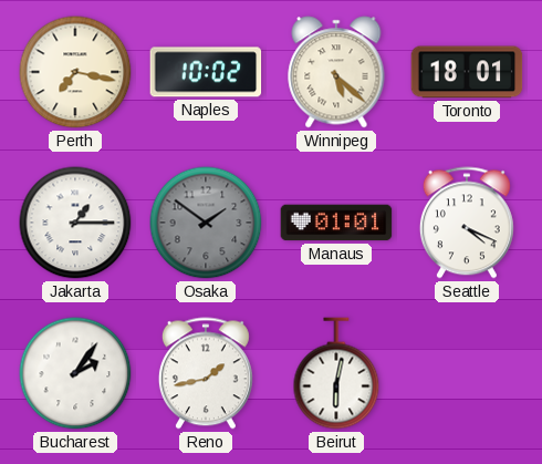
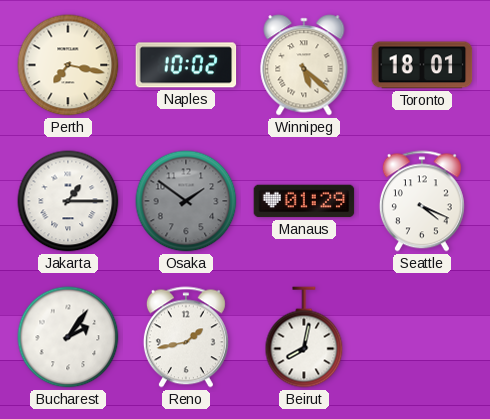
Manaus: 01:01 -> 01:29 (304, 201)
Beirut: 6:02 -> 8:02 (304, 337)
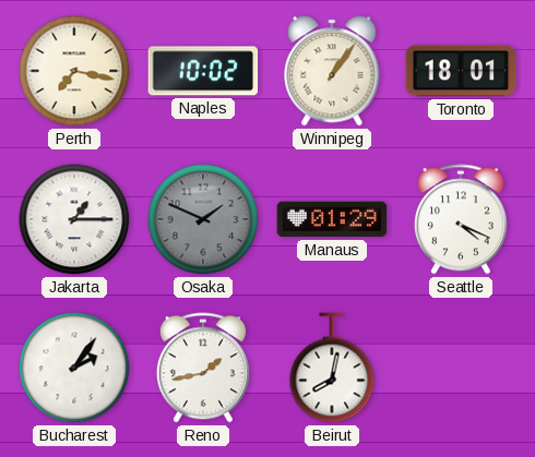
Winnipeg: 5:22 -> 1:06 (332, 71)
Osaka: 1:51 -> 1:49 (203, 219)
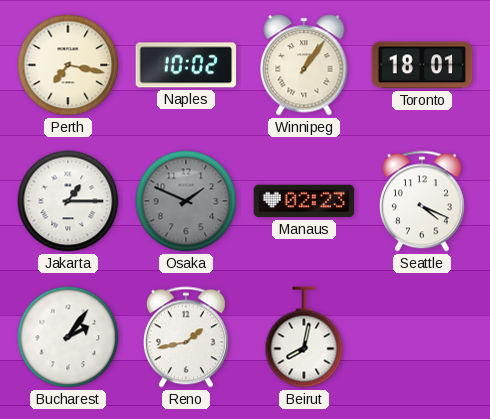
Manaus: 01:29 -> 02:23 (304, 201)
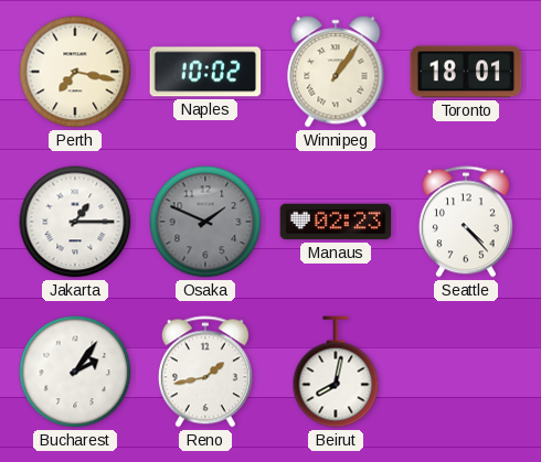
Seattle: 4:19 -> 4:23 (466, 222)
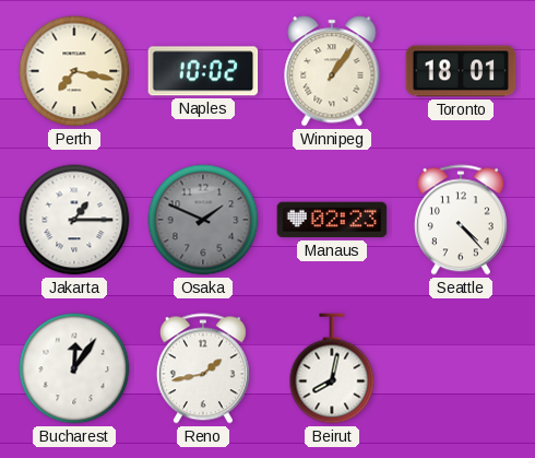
Bucharest: 2:06 -> 12:06 (74, 368)
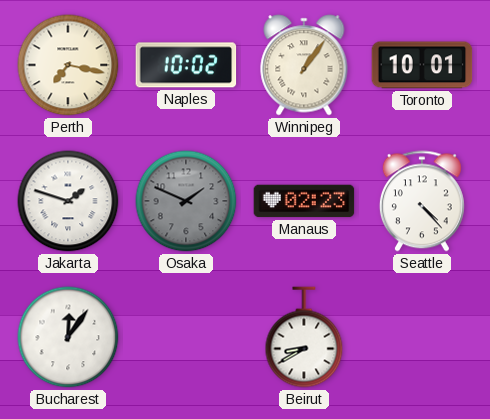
Toronto: 18:01 -> 10:01 (422, 65)
Jakarta: 1:15 -> 1:48 (68, 201)
Reno: 1:43 -> none (203, 368)
Beirut: 8:02 -> 8:40 (304, 337)
